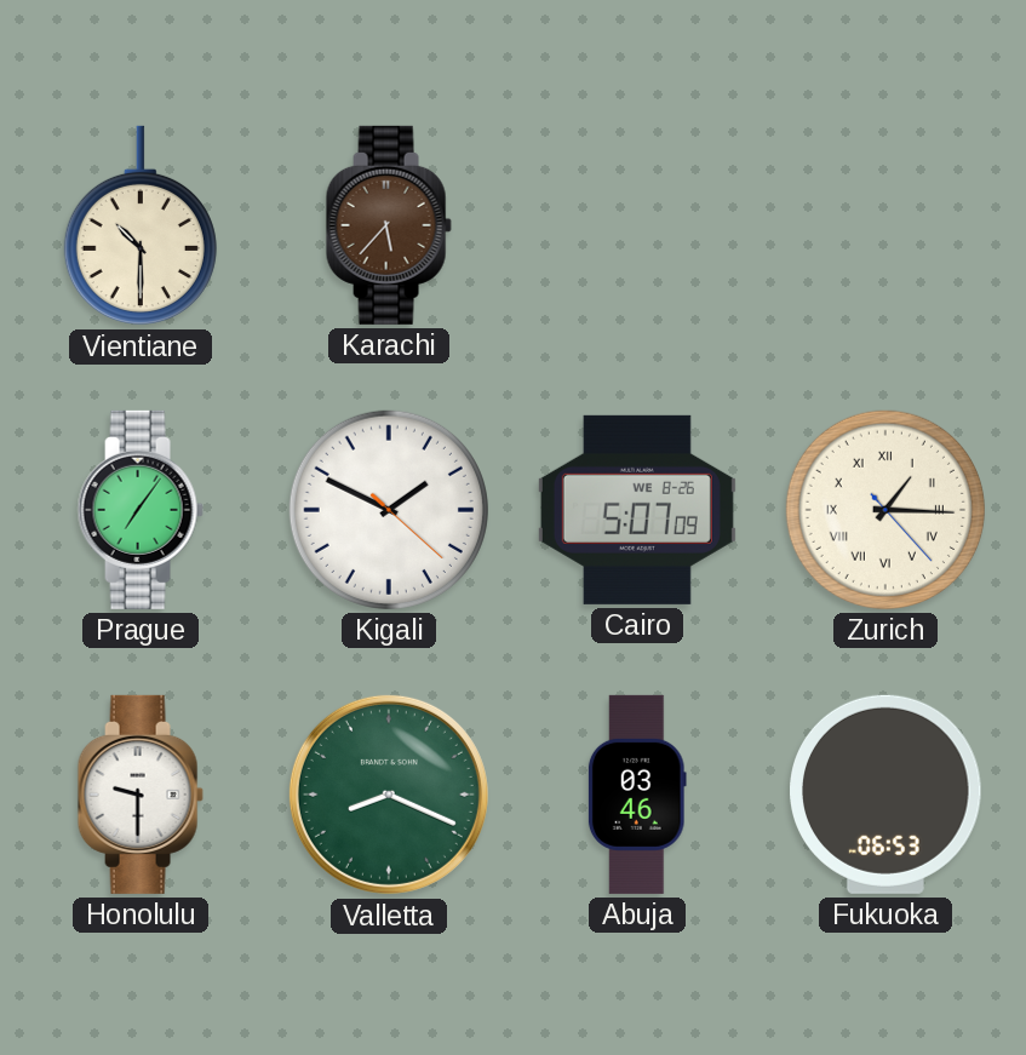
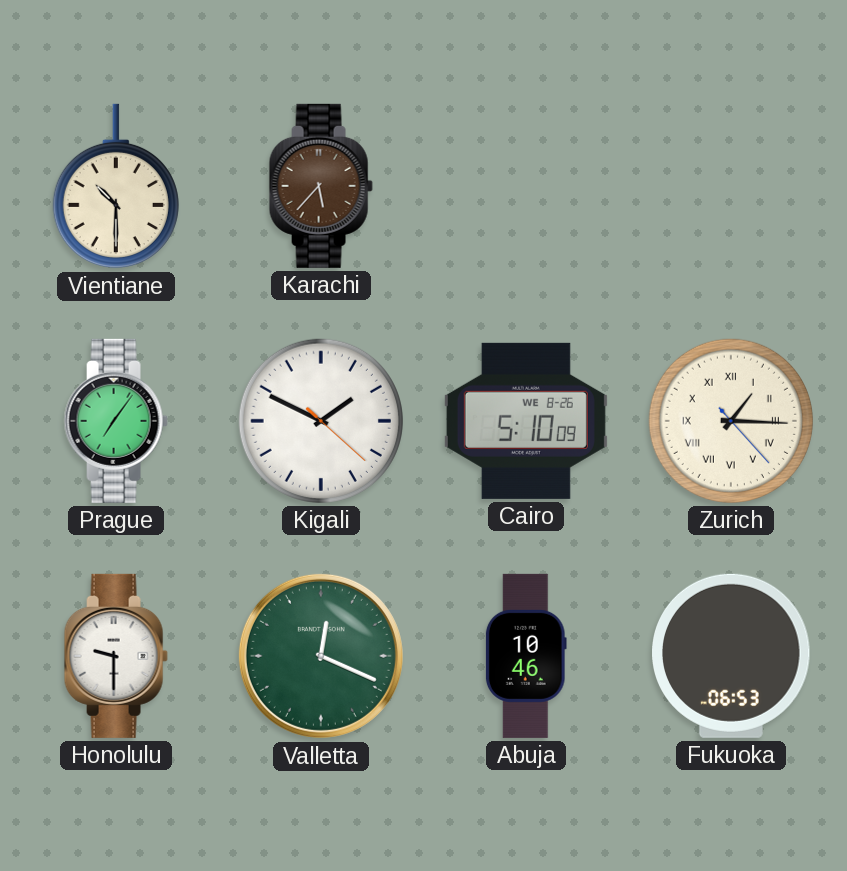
Cairo: 5:07 -> 5:10 (526, 421)
Valletta: 8:19 -> 12:19 (321, 656)
Abuja: 03:46 -> 10:46 (526, 656)
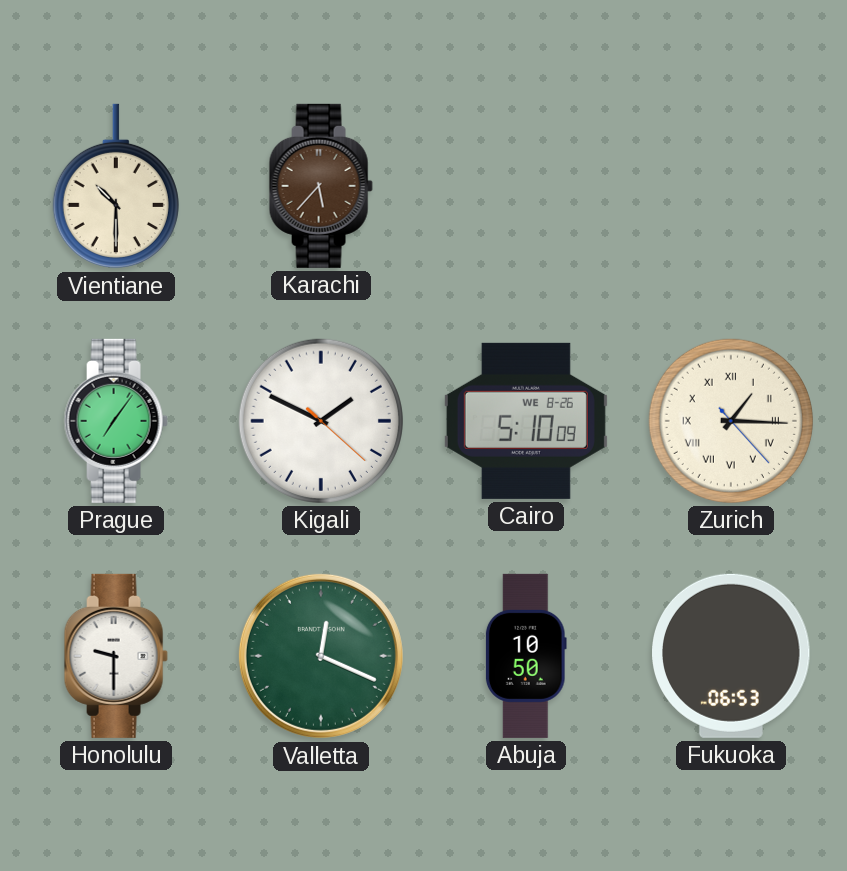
Abuja: 10:46 -> 10:50 (526, 656)
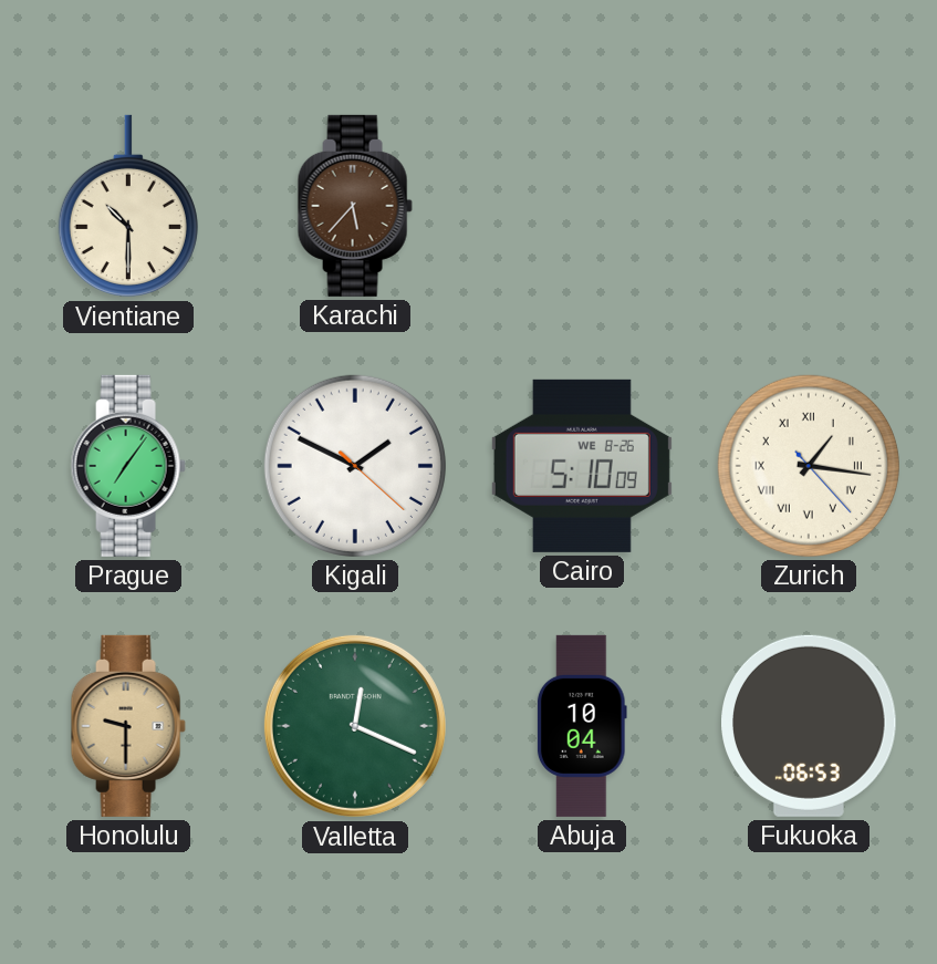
Zurich: 1:15 -> 1:16 (809, 466)
Honolulu dial: white -> champagne (128, 726)
Abuja: 10:50 -> 10:04 (582, 726)
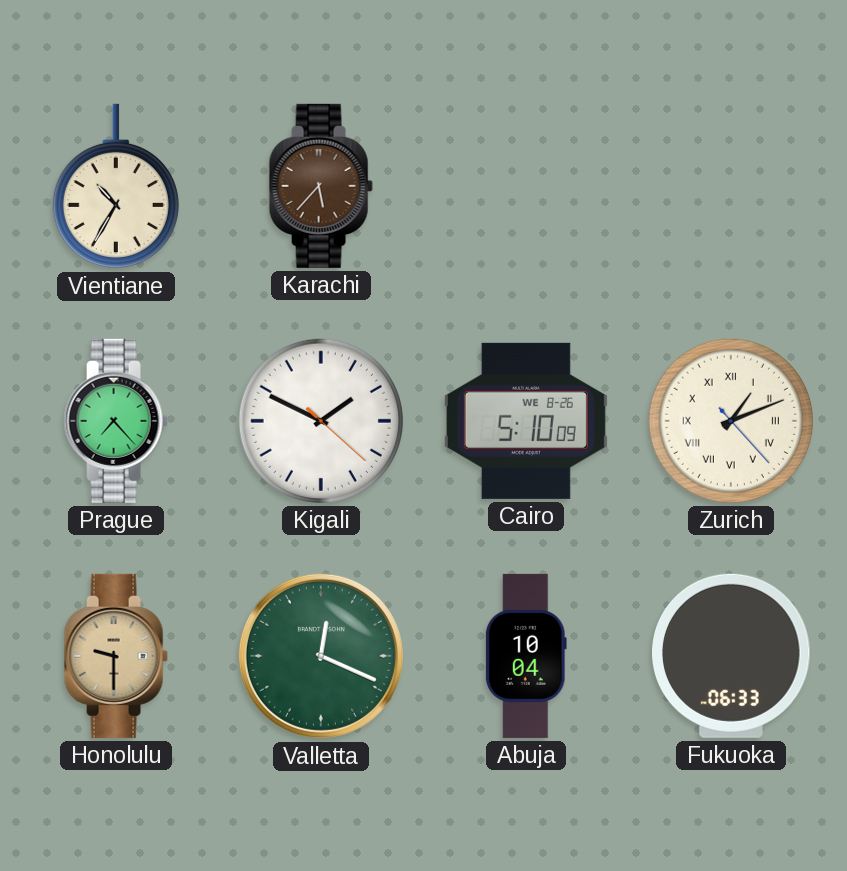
Vientiane: 10:30 -> 10:35 (116, 186)
Prague: 7:06 -> 7:23 (116, 421)
Zurich: 1:16 -> 1:11 (731, 421)
Fukuoka: 06:53 -> 06:33 (731, 656)
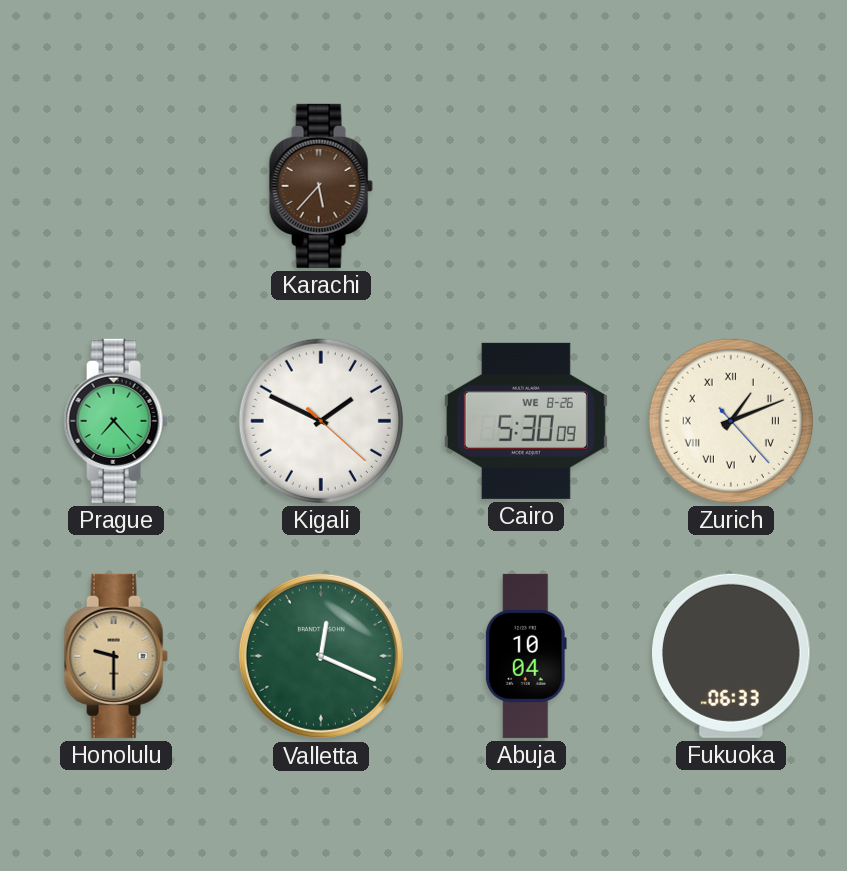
Vientiane: 10:35 -> none (116, 186)
Cairo: 5:10 -> 5:30 (526, 421)
